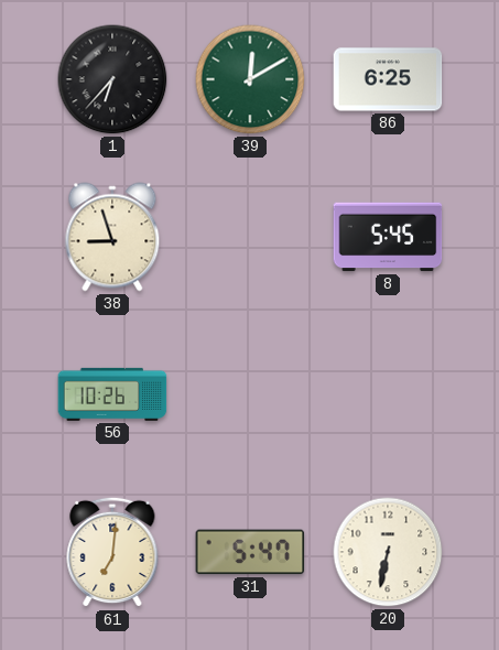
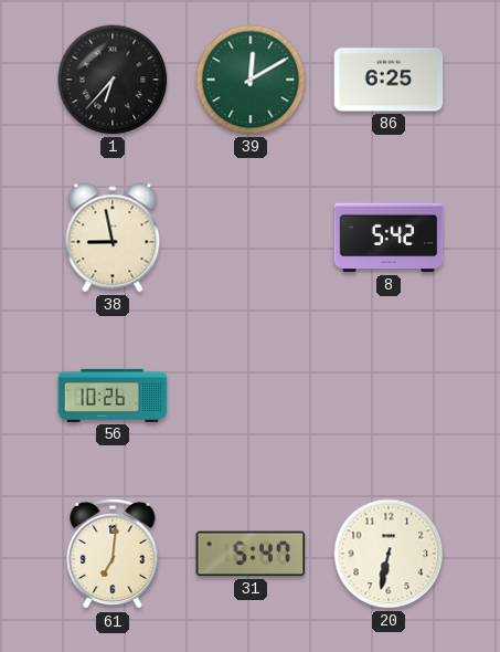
38: 8:57 -> 8:58 (113, 238)
8: 5:45 -> 5:42 (389, 238)
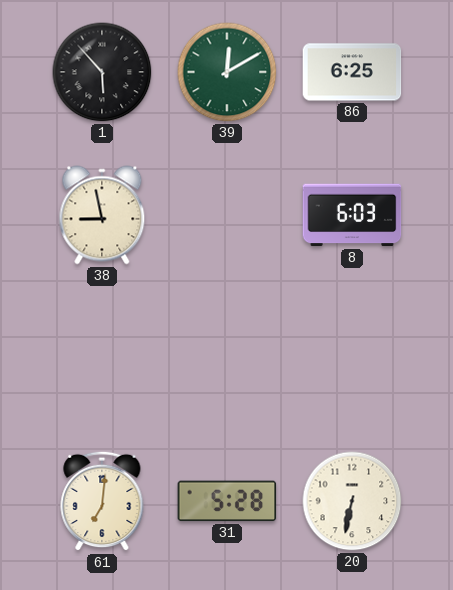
1: 6:37 -> 5:53 (102, 72)
8: 5:42 -> 6:03 (352, 215)
56: 10:26 -> none (113, 396)
31: 5:47 -> 5:28 (227, 501)
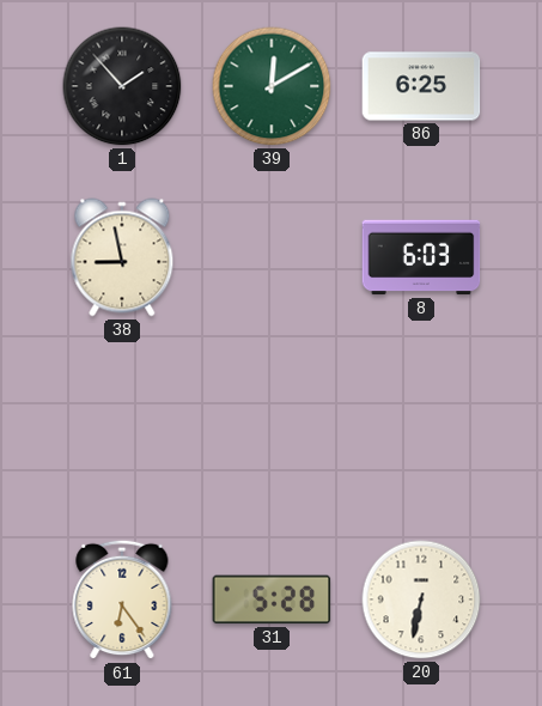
1: 5:53 -> 1:53 (122, 86)
61: 7:01 -> 6:24 (122, 600)
